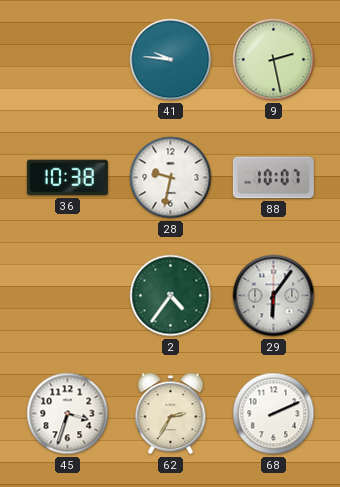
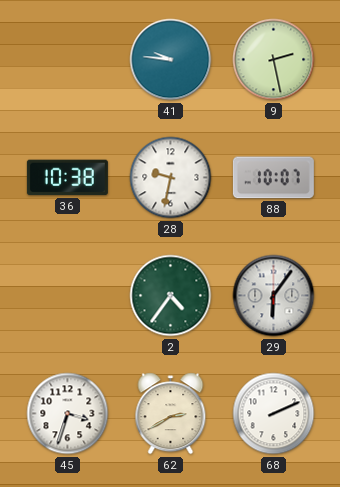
62: 2:35 -> 2:40 (171, 414)
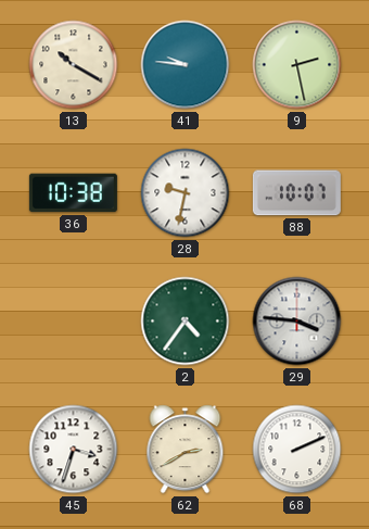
13: none -> 10:20 (74, 65)
29: 6:06 -> 3:46 (297, 322)
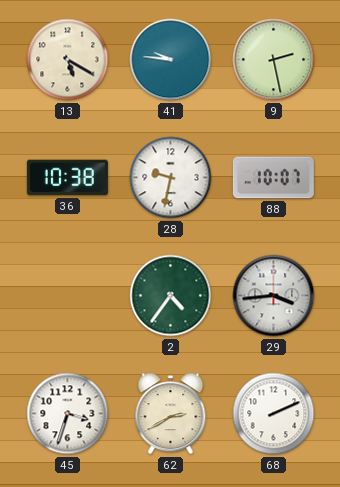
13: 10:20 -> 5:20 (68, 60)
29: 3:46 -> 3:44 (274, 296)
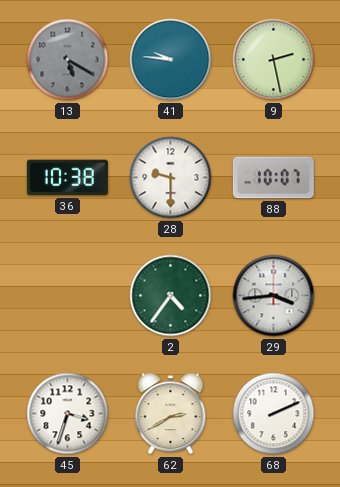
13 dial: cream -> grey (68, 60)
28: 9:32 -> 9:30 (171, 178)
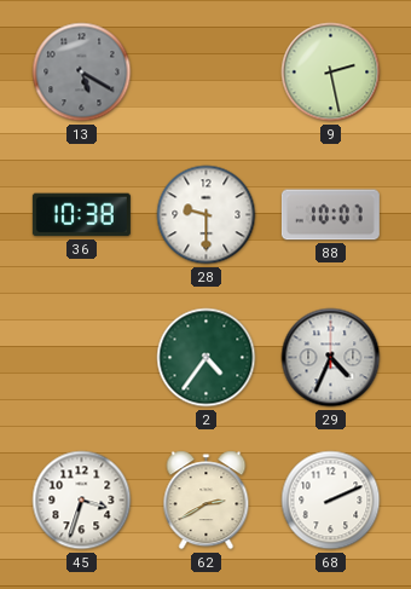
41: 9:46 -> none (171, 60)
29: 3:44 -> 4:34 (331, 358)
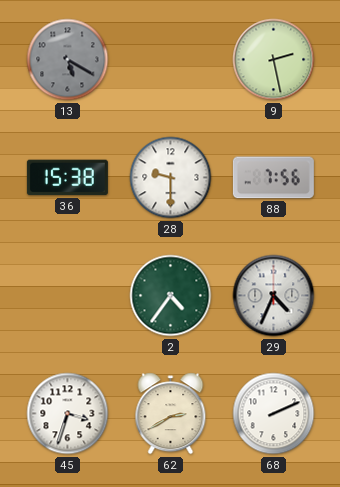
36: 10:38 -> 15:38 (67, 178)
88: 10:07 -> 7:56 (273, 178)
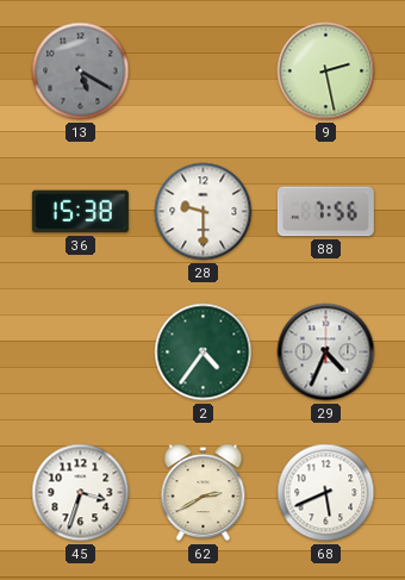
68: 2:11 -> 5:41 (326, 493)
